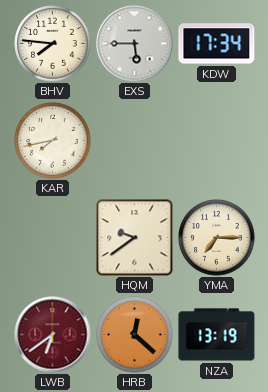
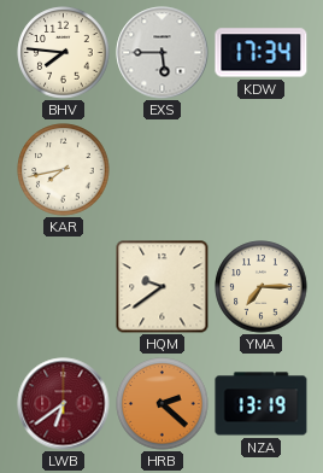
HRB: 12:22 -> 2:22 (163, 404)
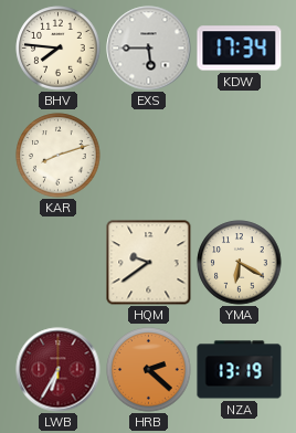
KAR: 7:43 -> 8:12 (59, 156)
YMA: 7:15 -> 6:20 (240, 263)
LWB: 6:39 -> 6:35 (59, 370)
